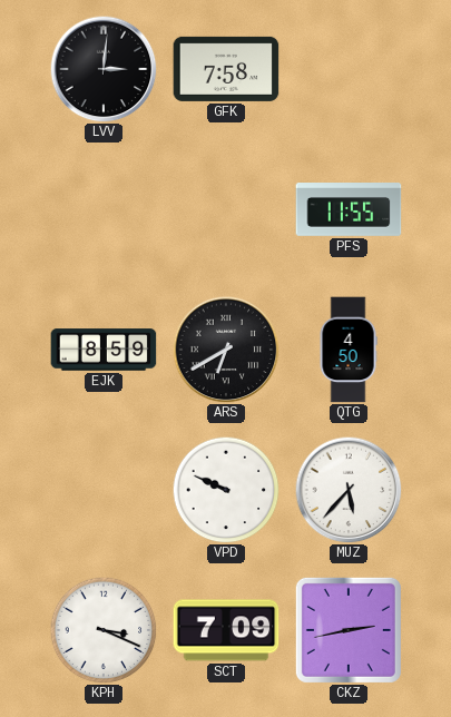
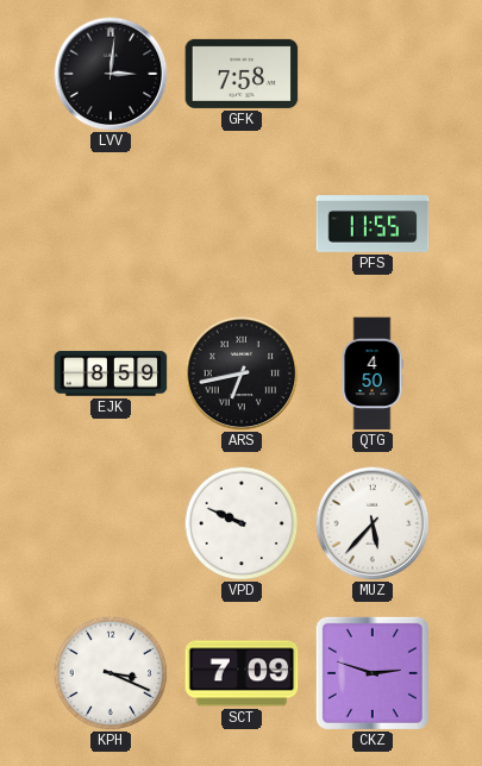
ARS: 6:40 -> 6:43 (242, 373)
CKZ: 2:43 -> 2:48 (373, 673)
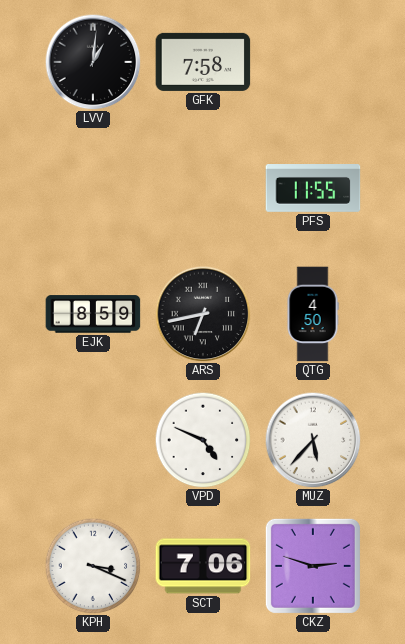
LVV: 3:01 -> 1:01 (93, 62)
VPD: 9:49 -> 4:49 (203, 440)
SCT: 7:09 -> 7:06 (203, 566)
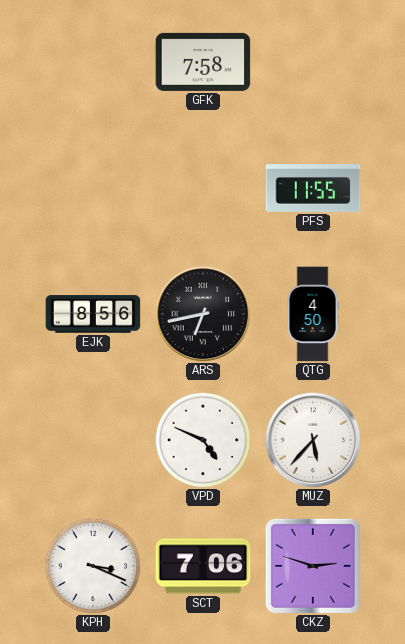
LVV: 1:01 -> none (93, 62)
EJK: 8:59 -> 8:56 (93, 314)
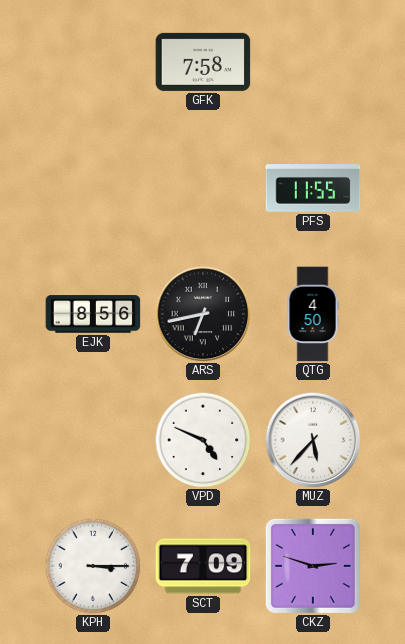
KPH: 3:19 -> 3:15 (93, 566)
SCT: 7:06 -> 7:09 (203, 566)
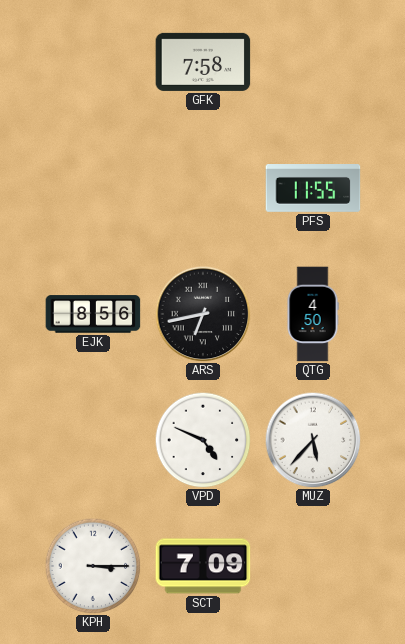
CKZ: 2:48 -> none (313, 566)
